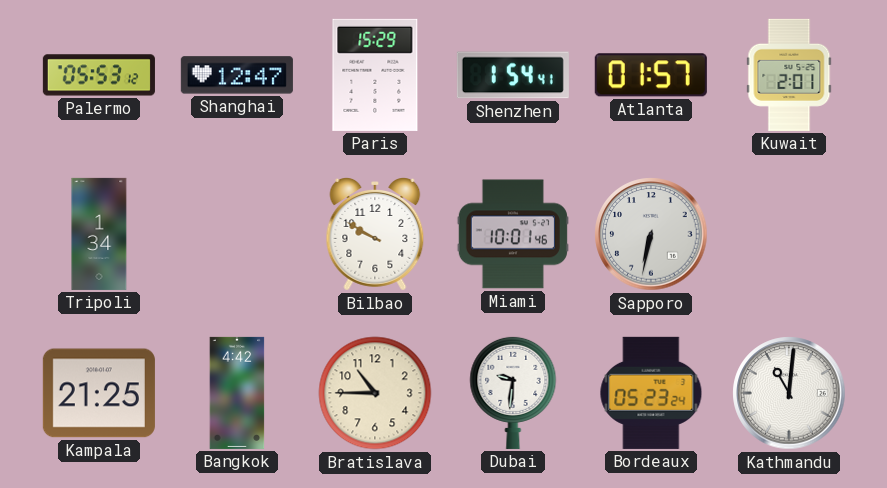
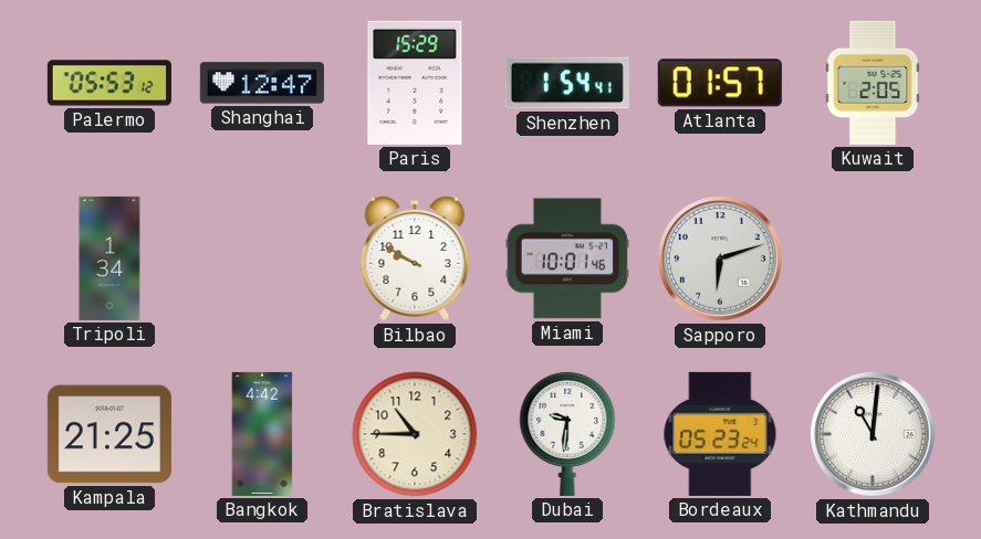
Kuwait: 2:01 -> 2:05 (873, 83)
Sapporo: 6:32 -> 6:12 (720, 258)
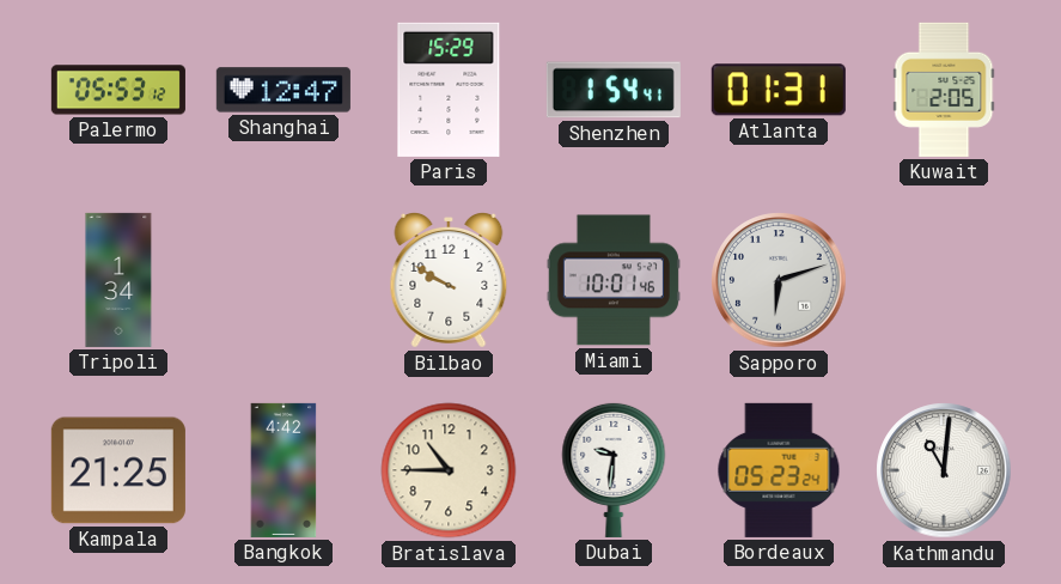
Atlanta: 01:57 -> 01:31 (779, 90)
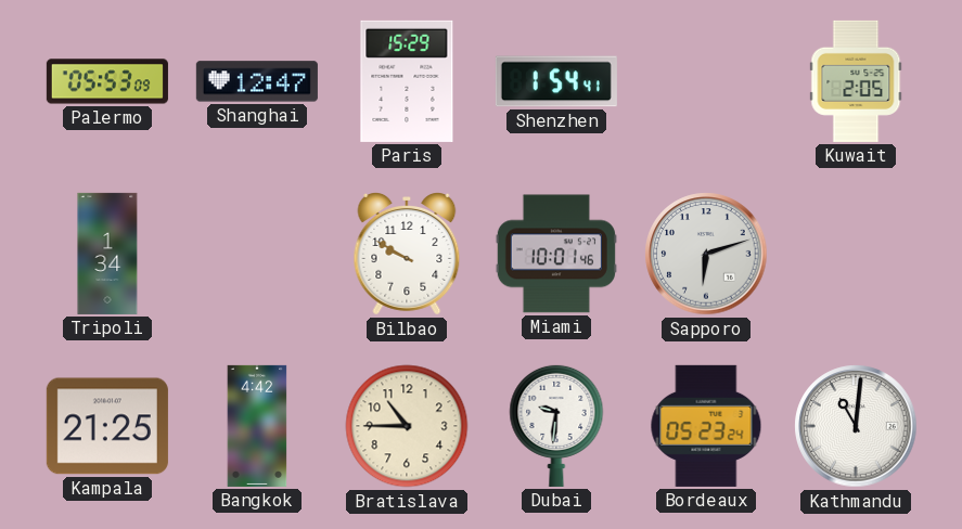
Palermo: 05:53:12 -> 05:53:09 (107, 81)
Atlanta: 01:31 -> none (779, 90)
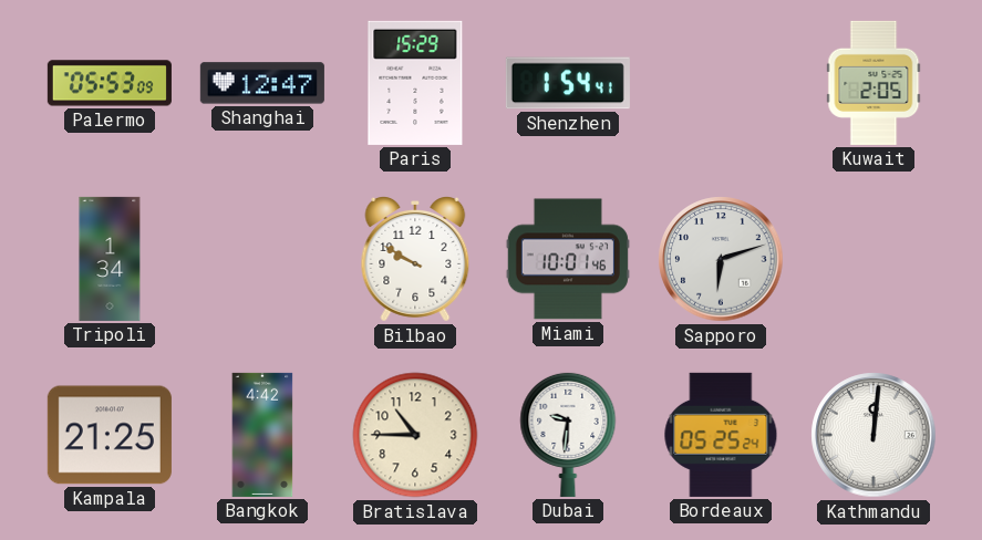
Bordeaux: 05:23 -> 05:25 (721, 435)
Kathmandu: 11:01 -> 12:01 (874, 435)
